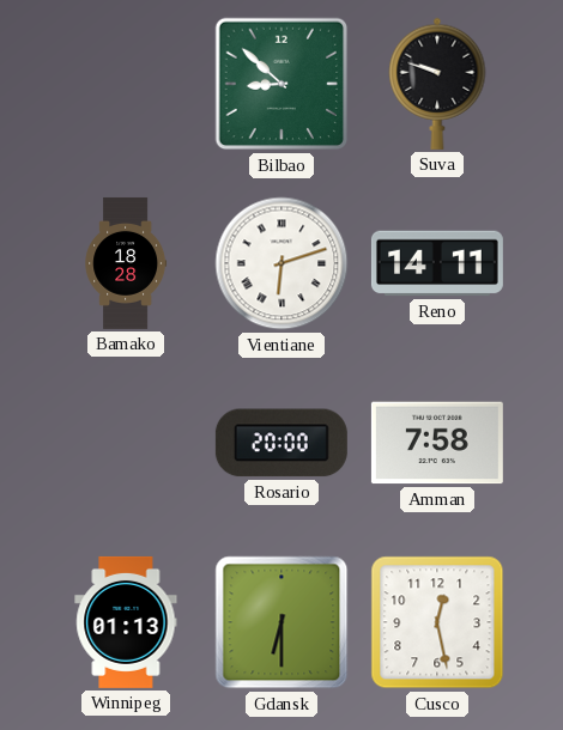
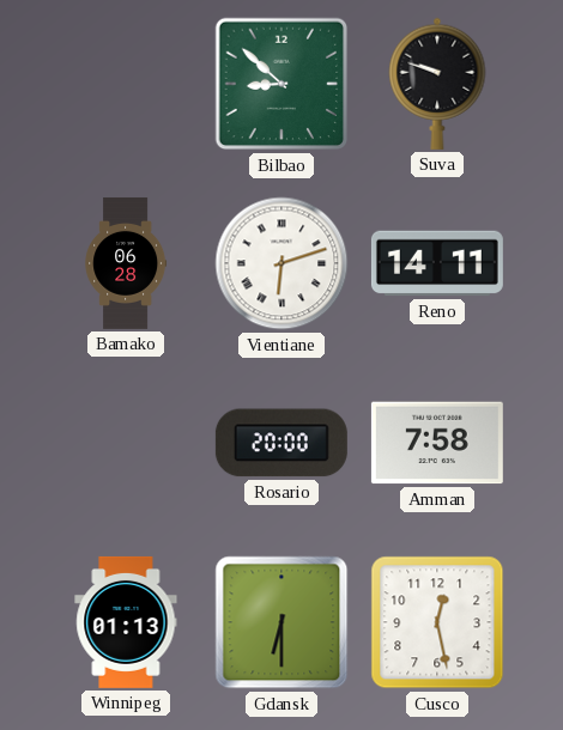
Bamako: 18:28 -> 06:28 (126, 263)
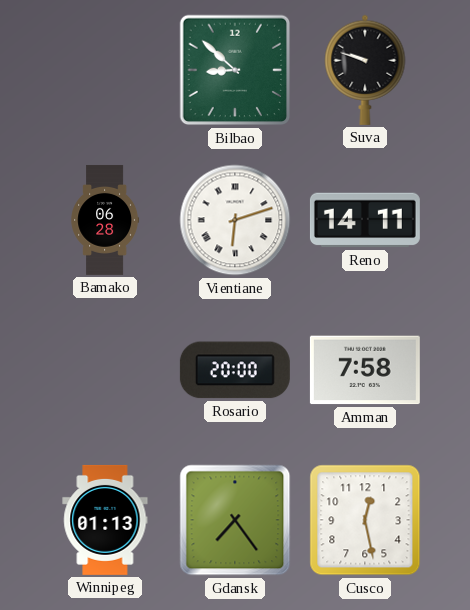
Gdansk: 6:30 -> 7:24 (235, 520)
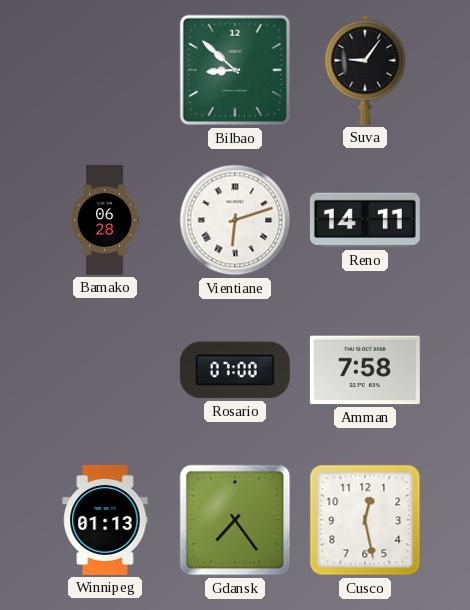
Suva: 9:48 -> 9:06 (365, 70)
Rosario: 20:00 -> 07:00 (235, 370)
